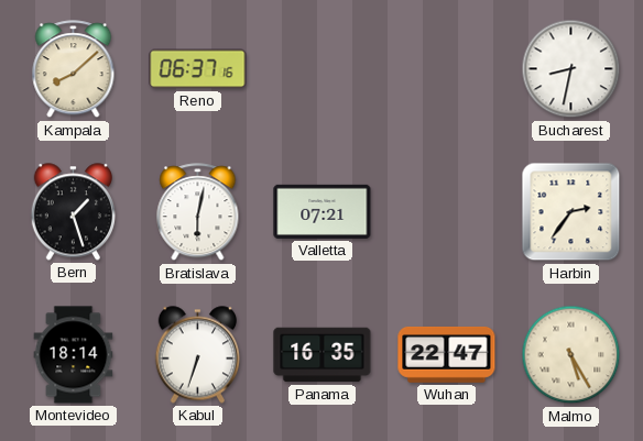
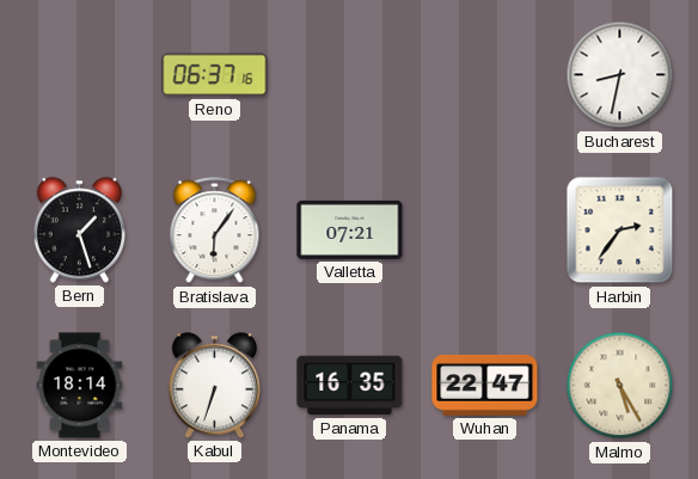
Kampala: 8:08 -> none (74, 69)
Bratislava: 6:02 -> 6:06 (215, 231)
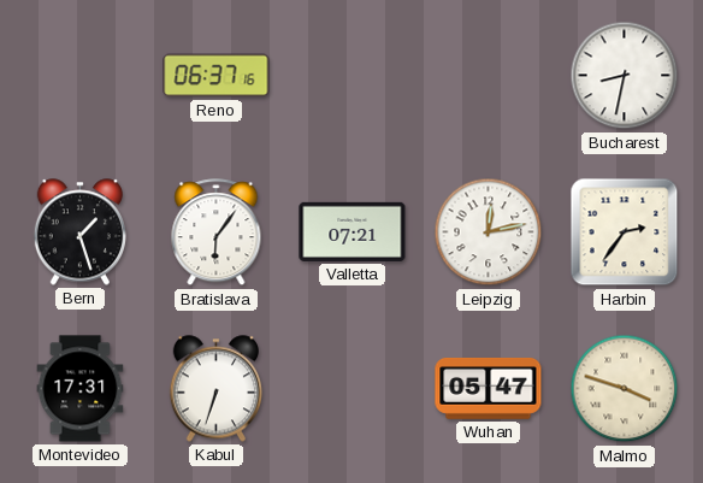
Leipzig: none -> 12:13 (489, 232)
Montevideo: 18:14 -> 17:31 (81, 389)
Panama: 16:35 -> none (350, 386)
Wuhan: 22:47 -> 05:47 (489, 388)
Malmo: 5:25 -> 3:48 (625, 389)
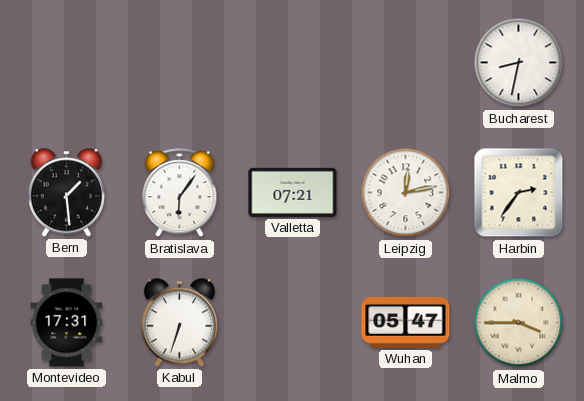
Reno: 06:37 -> none (217, 76)
Bern: 1:27 -> 1:29 (66, 193)
Malmo: 3:48 -> 3:45 (519, 323)
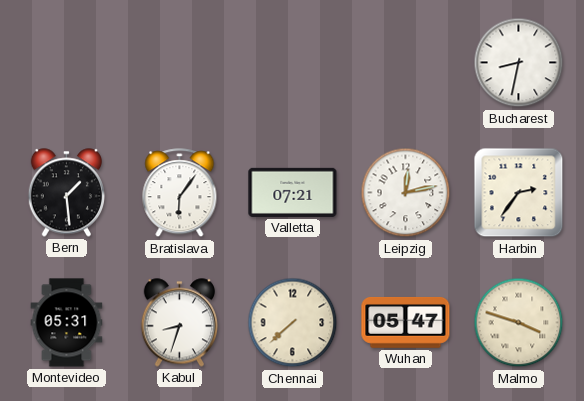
Montevideo: 17:31 -> 05:31 (67, 323)
Kabul: 6:33 -> 8:33 (179, 323)
Chennai: none -> 7:38 (293, 323)
Malmo: 3:45 -> 3:48 (519, 323)
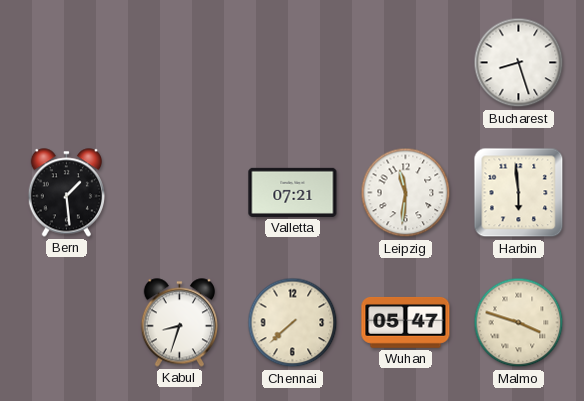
Bucharest: 8:32 -> 8:27 (519, 63)
Bratislava: 6:06 -> none (180, 193)
Leipzig: 12:13 -> 11:31 (406, 193)
Harbin: 2:36 -> 5:59 (519, 193)
Montevideo: 05:31 -> none (67, 323)
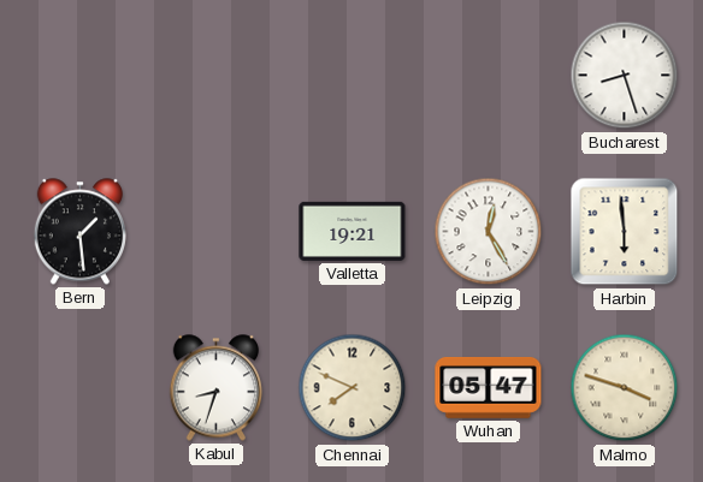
Valletta: 07:21 -> 19:21 (353, 231)
Leipzig: 11:31 -> 12:25 (489, 232)
Chennai: 7:38 -> 7:49 (353, 388)
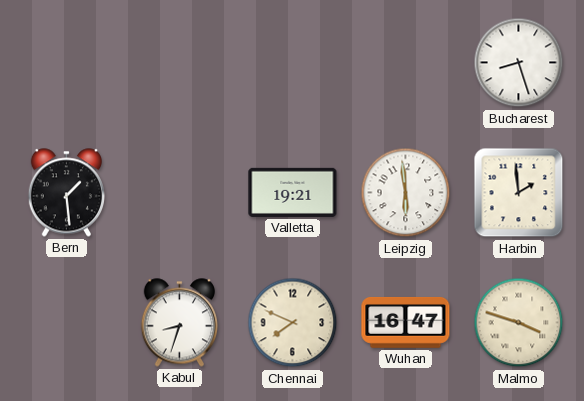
Leipzig: 12:25 -> 5:59 (406, 193)
Harbin: 5:59 -> 1:59 (519, 193)
Wuhan: 05:47 -> 16:47 (406, 322)
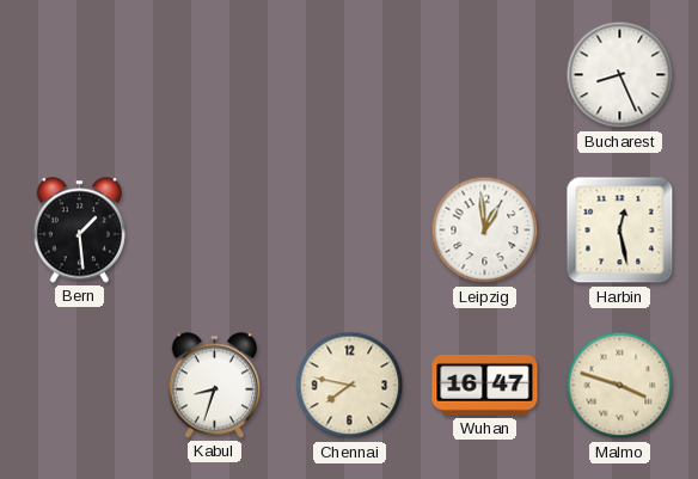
Bucharest: 8:27 -> 8:26 (620, 75)
Valletta: 19:21 -> none (293, 192)
Leipzig: 5:59 -> 12:59 (485, 231)
Harbin: 1:59 -> 12:28 (620, 231)
Chennai: 7:49 -> 7:47 (350, 386)
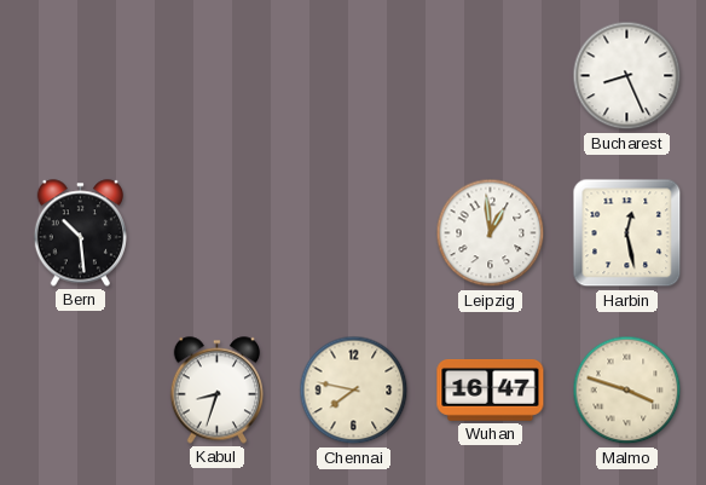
Bern: 1:29 -> 10:29 (80, 233)
